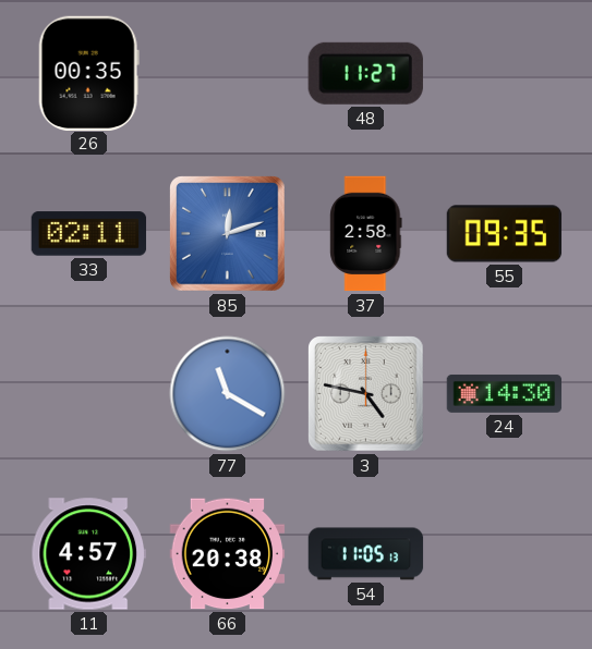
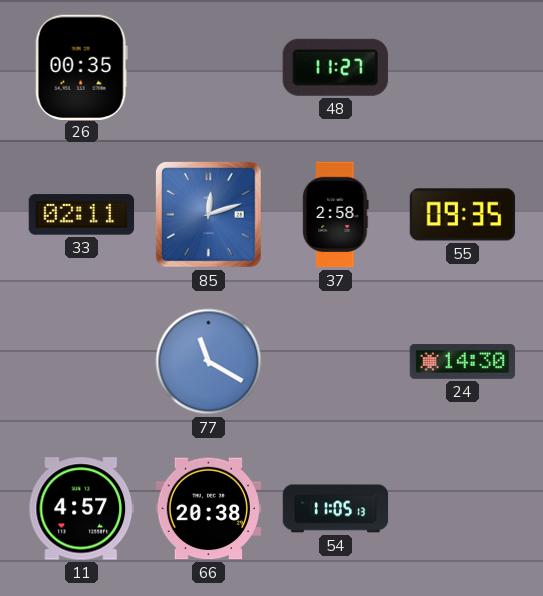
3: 4:47 -> none (366, 394)
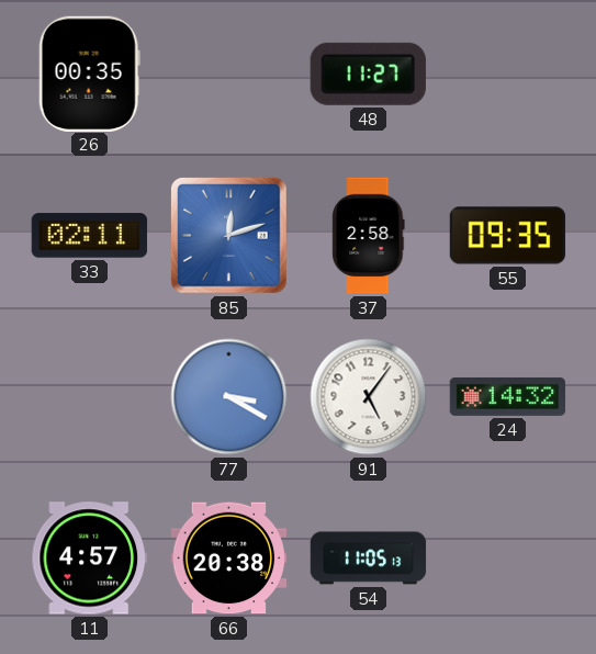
77: 11:20 -> 3:20 (229, 397)
91: none -> 5:06 (369, 397)
24: 14:30 -> 14:32 (508, 396)
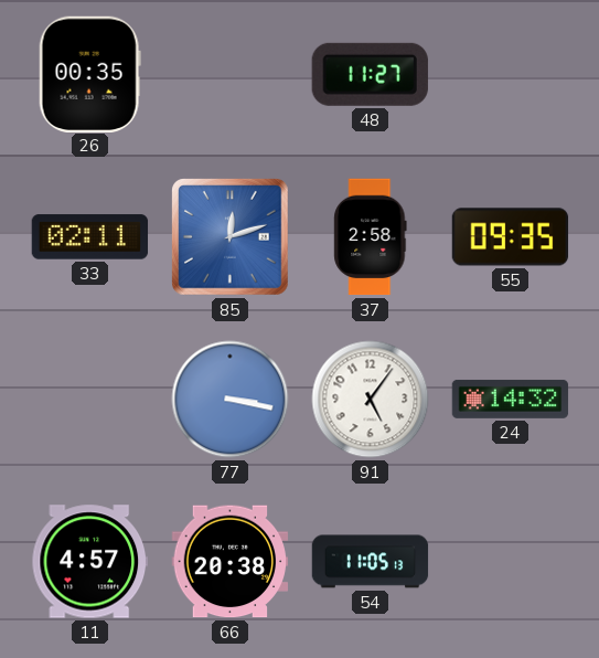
77: 3:20 -> 3:17 (231, 400)
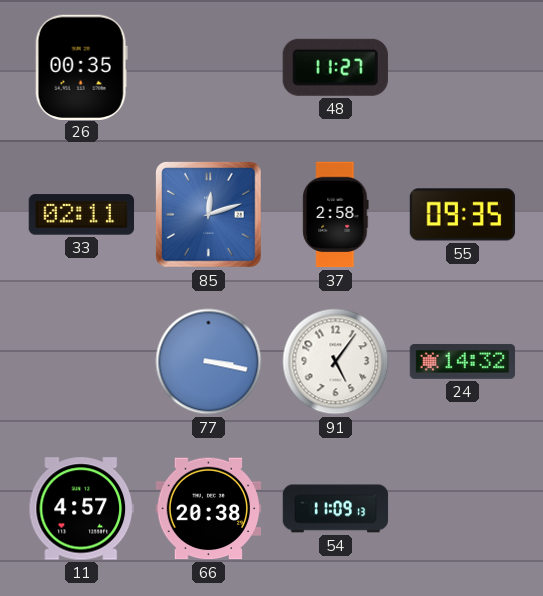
54: 11:05 -> 11:09 (336, 509)
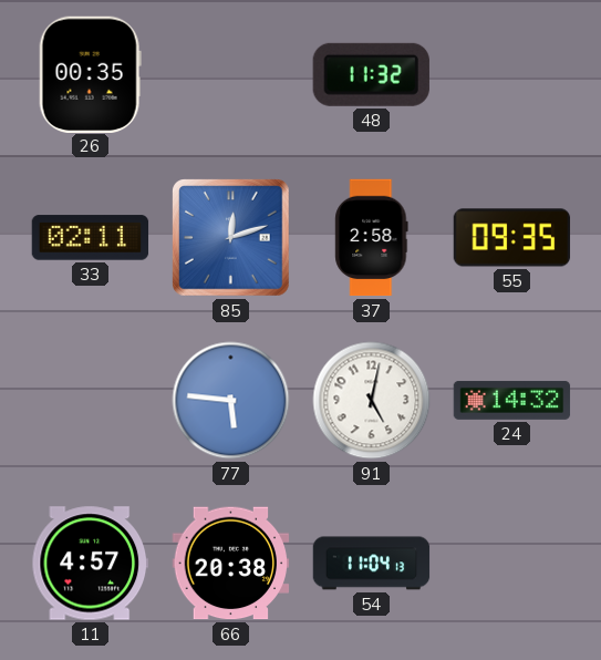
48: 11:27 -> 11:32 (371, 74)
77: 3:17 -> 5:46 (231, 401)
91: 5:06 -> 5:02 (372, 401)
54: 11:09 -> 11:04 (372, 564)
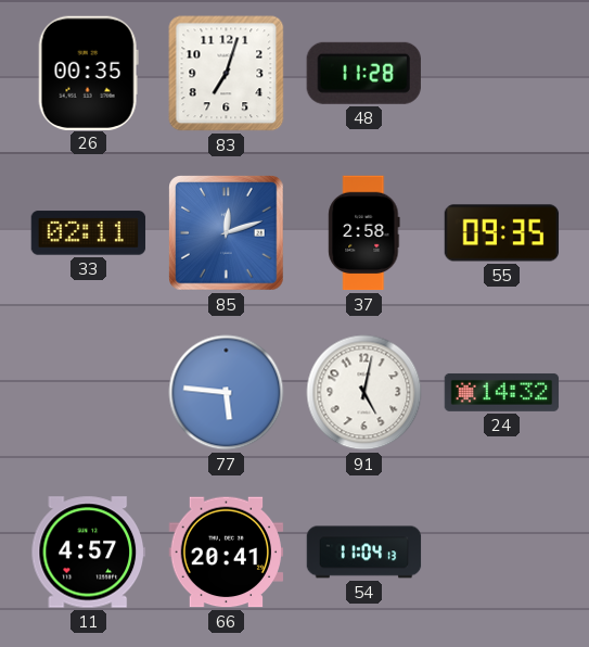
83: none -> 7:03 (227, 74)
48: 11:32 -> 11:28 (363, 73)
66: 20:38 -> 20:41 (227, 553)
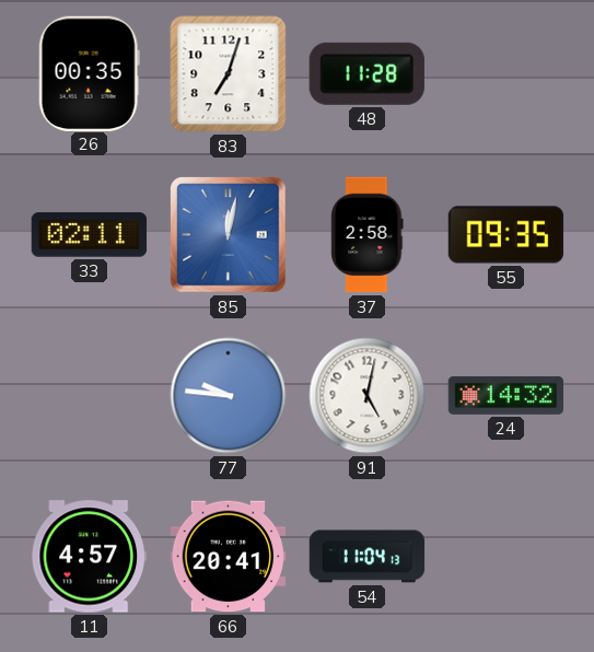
85: 12:12 -> 12:02 (229, 235)
77: 5:46 -> 9:46 (229, 396)
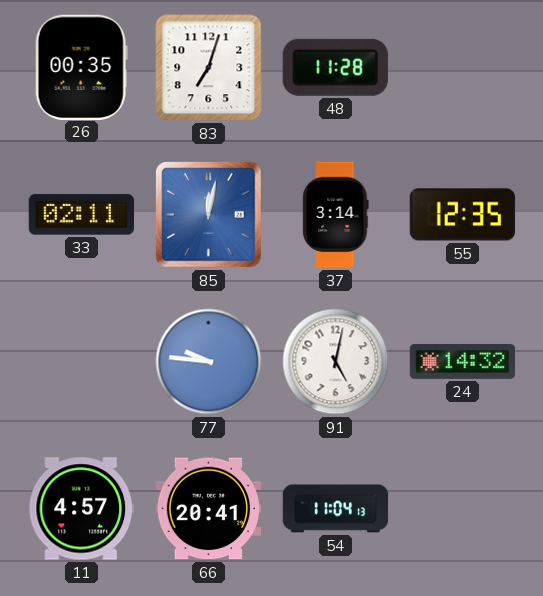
37: 2:58 -> 3:14 (336, 215)
55: 09:35 -> 12:35 (463, 215)
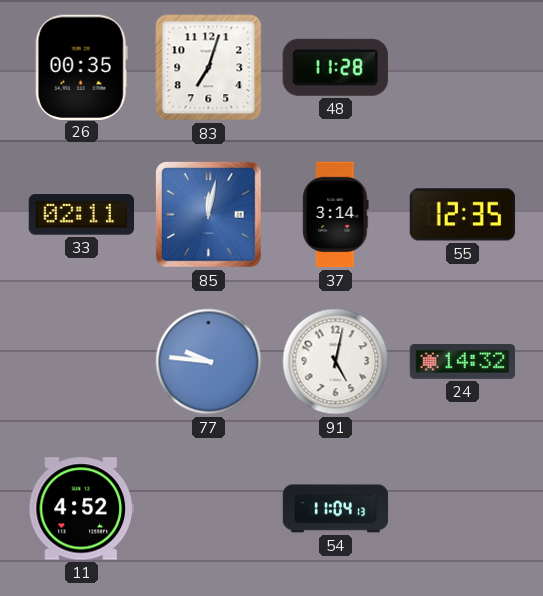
11: 4:57 -> 4:52 (81, 509)
66: 20:41 -> none (209, 509)
